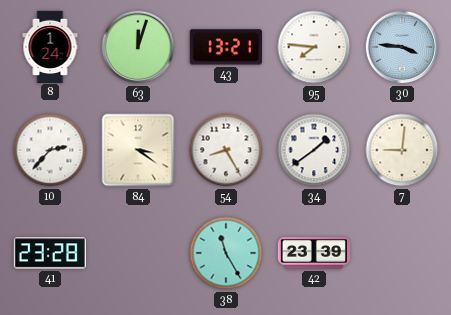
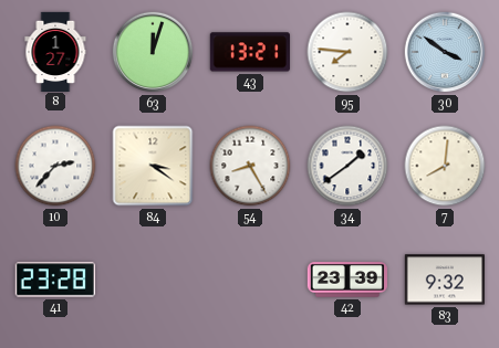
8: 1:24 -> 1:27 (55, 51)
30: 3:46 -> 3:51 (445, 52)
7: 9:01 -> 8:01 (445, 166)
38: 11:25 -> none (226, 253)
83: none -> 9:32 (445, 280)
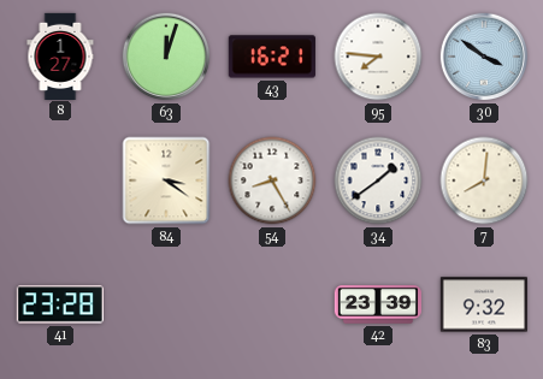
43: 13:21 -> 16:21 (272, 57)
10: 2:37 -> none (55, 166)
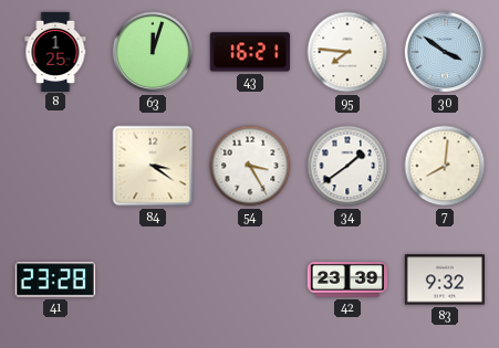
8: 1:27 -> 1:25 (55, 51)
54: 8:25 -> 3:25 (250, 166)
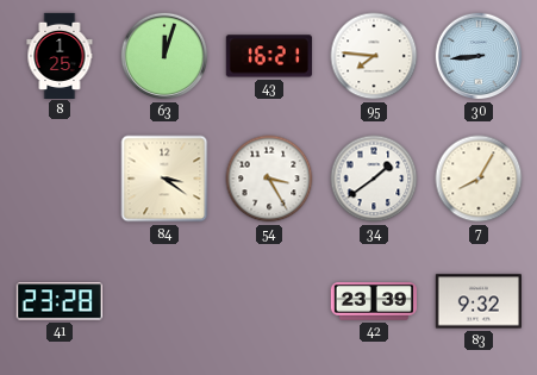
30: 3:51 -> 8:44 (479, 56)
7: 8:01 -> 8:05 (479, 179)
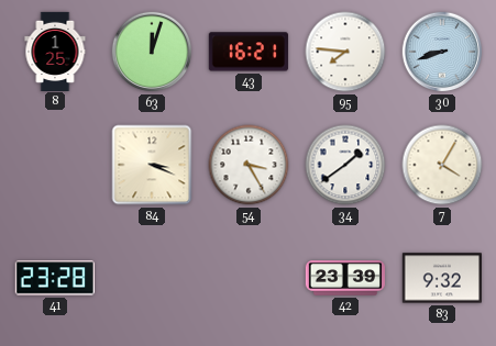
30: 8:44 -> 8:42 (442, 52)
84: 3:21 -> 3:19 (152, 165)
7: 8:05 -> 4:05 (442, 165)
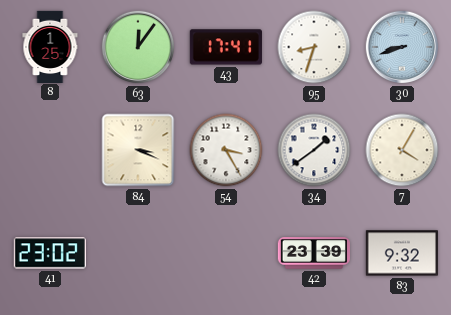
63: 12:03 -> 12:06 (138, 47)
43: 16:21 -> 17:41 (226, 47)
95: 7:46 -> 8:33 (314, 47)
41: 23:28 -> 23:02 (50, 253)
